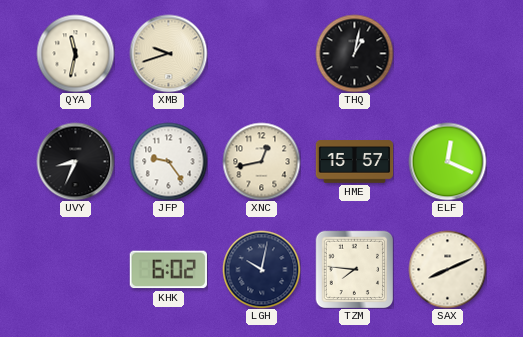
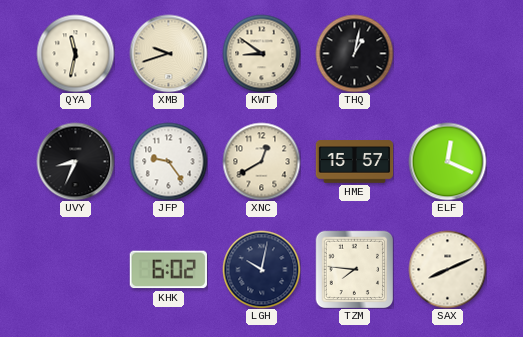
KWT: none -> 8:51 (261, 53)
XNC: 12:43 -> 12:40 (261, 161)
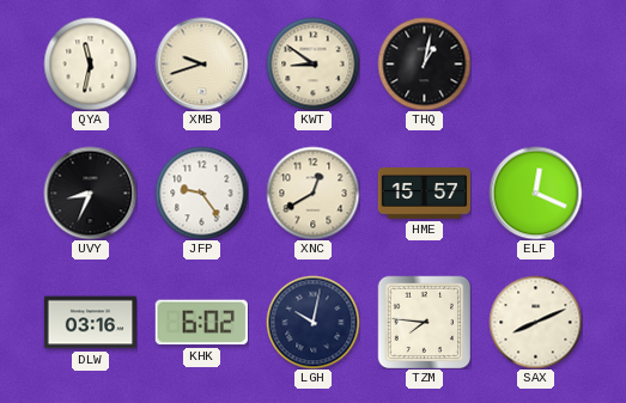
DLW: none -> 03:16 (90, 323)
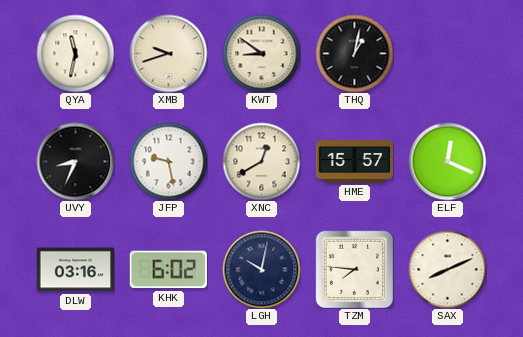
JFP: 9:24 -> 9:28 (168, 161)
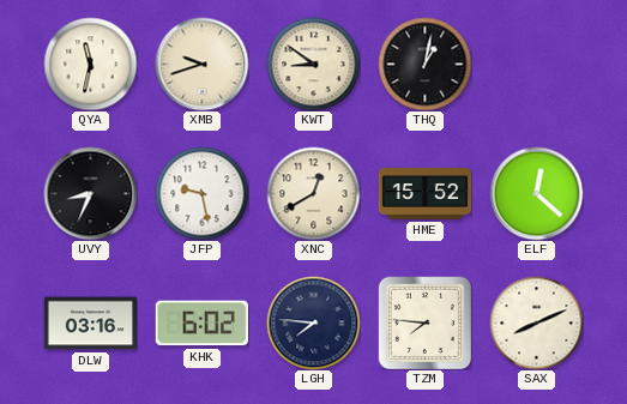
HME: 15:57 -> 15:52 (424, 194)
ELF: 12:19 -> 12:22 (536, 193)
LGH: 10:02 -> 7:46 (313, 322)
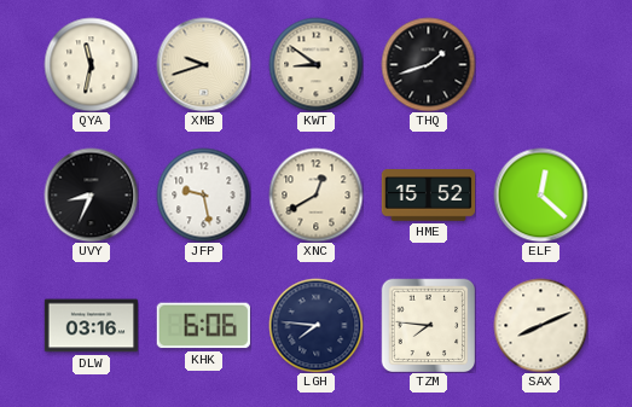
THQ: 1:02 -> 1:42 (428, 64)
KHK: 6:02 -> 6:06 (203, 326)
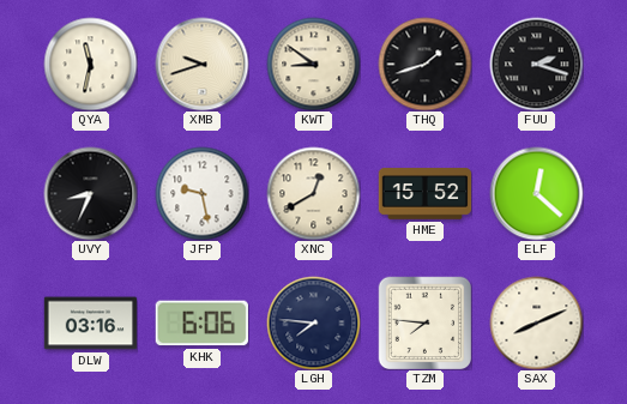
FUU: none -> 2:18 (536, 64)
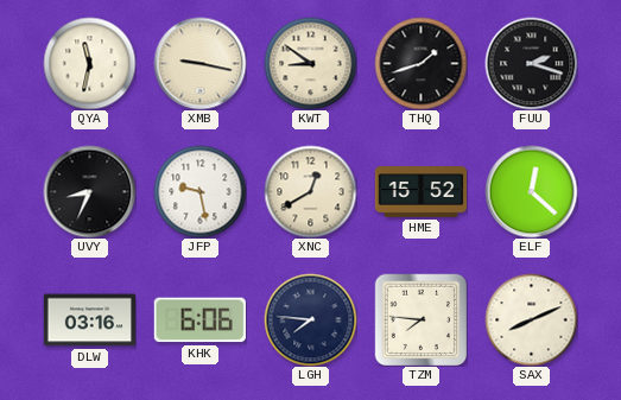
XMB: 9:42 -> 9:17 (199, 63)
